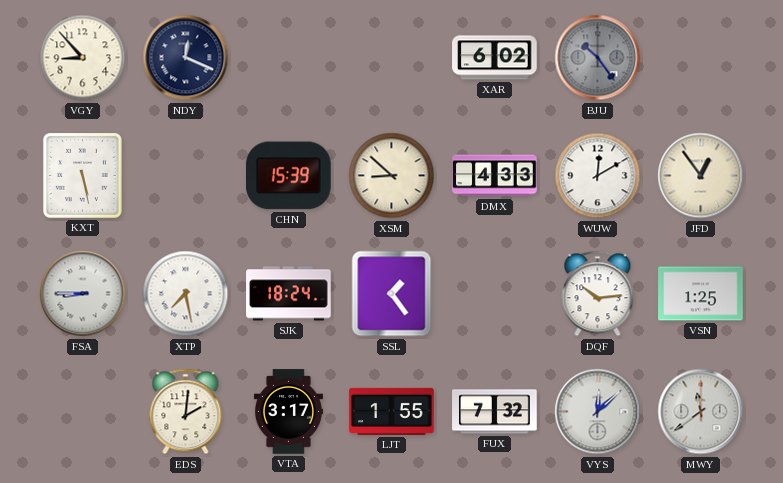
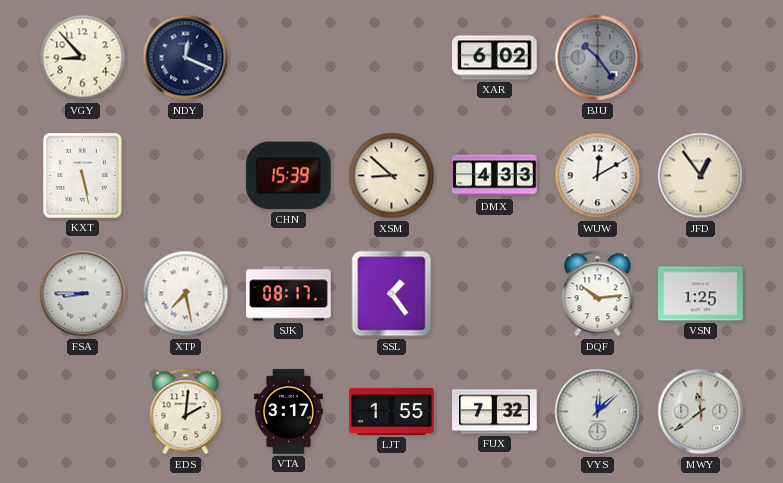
SJK: 18:24 -> 08:17 (289, 294)
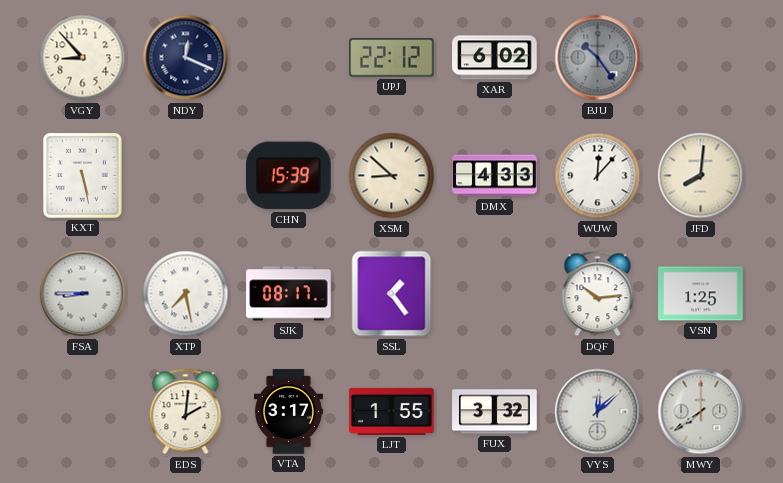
UPJ: none -> 22:12 (392, 58)
WUW: 12:10 -> 12:07 (598, 176)
JFD: 12:54 -> 8:01 (701, 176)
FUX: 7:32 -> 3:32 (495, 412)
MWY: 11:39 -> 7:39 (701, 412)
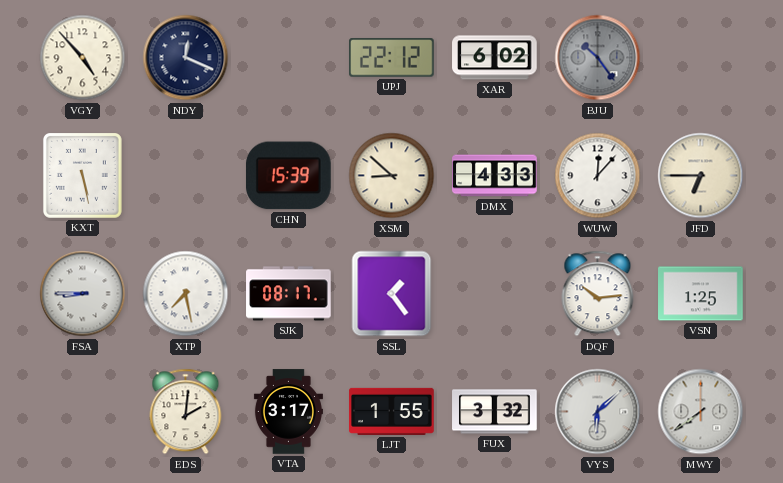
VGY: 8:53 -> 4:53 (83, 58)
JFD: 8:01 -> 6:45 (701, 176)
VYS: 12:08 -> 6:08 (598, 412)
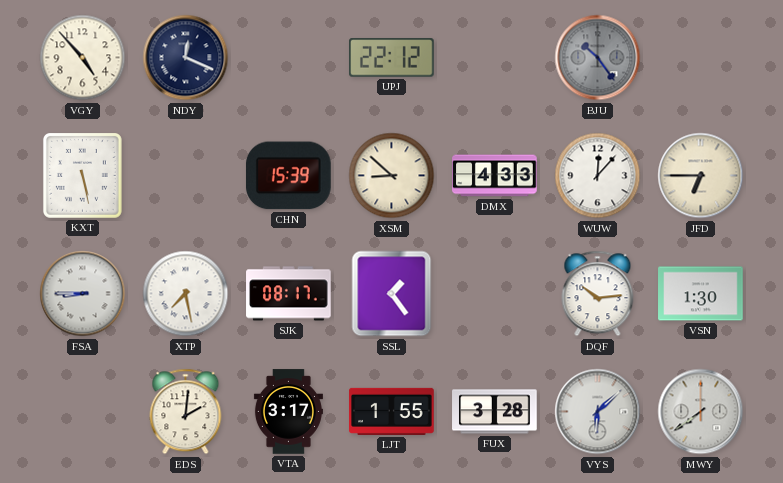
XAR: 6:02 -> none (495, 58)
VSN: 1:25 -> 1:30 (701, 294)
FUX: 3:32 -> 3:28 (495, 412)
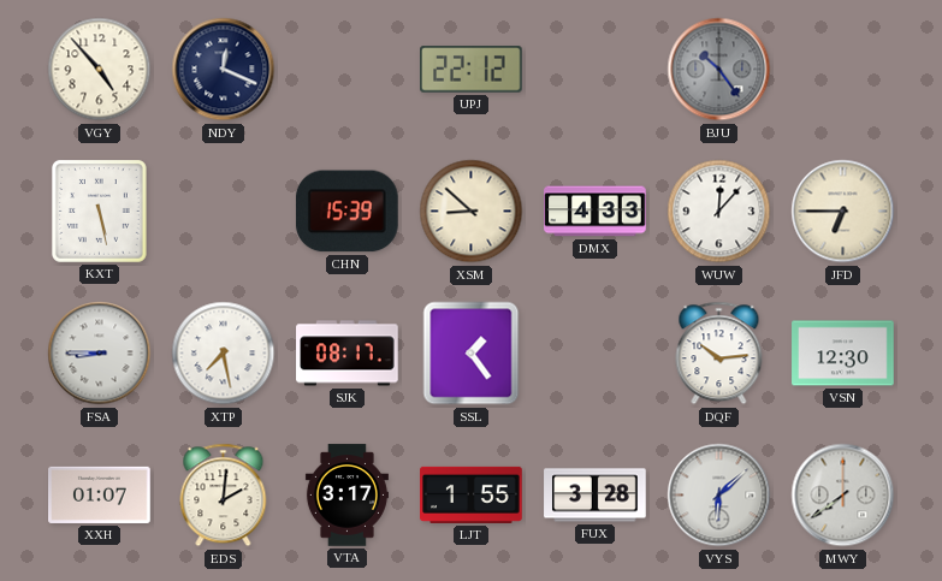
VSN: 1:30 -> 12:30 (843, 354)
XXH: none -> 01:07 (100, 494)
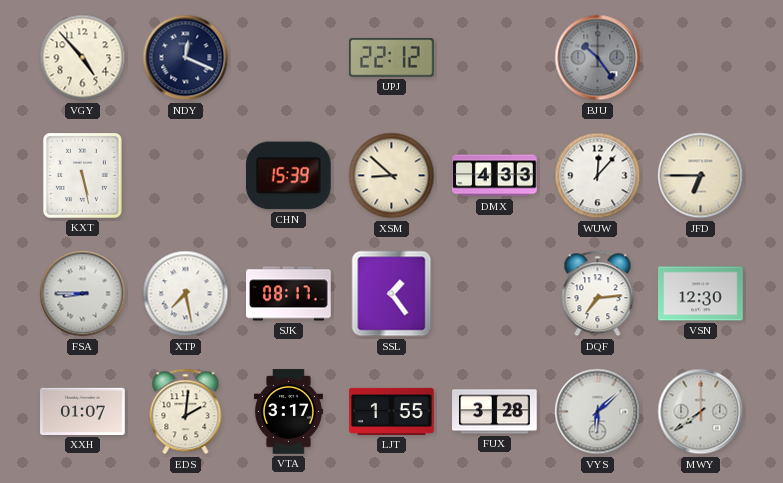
DQF: 10:14 -> 7:14 (598, 294)
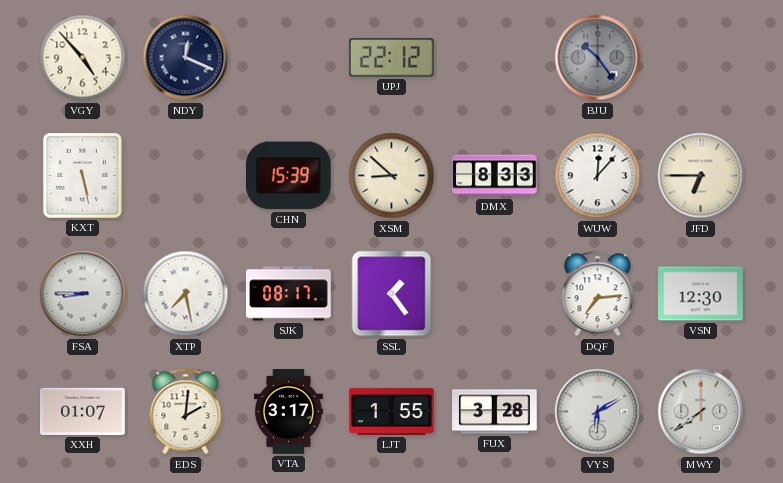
DMX: 4:33 -> 8:33 (495, 176)
VYS: 6:08 -> 6:10 (598, 412)
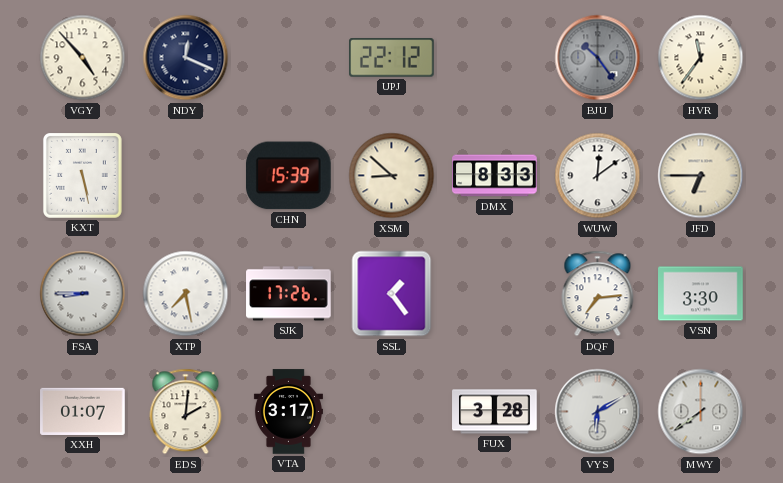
HVR: none -> 11:36 (701, 58)
WUW: 12:07 -> 12:09 (598, 176)
SJK: 08:17 -> 17:26 (289, 294)
VSN: 12:30 -> 3:30 (701, 294)
LJT: 1:55 -> none (392, 411)
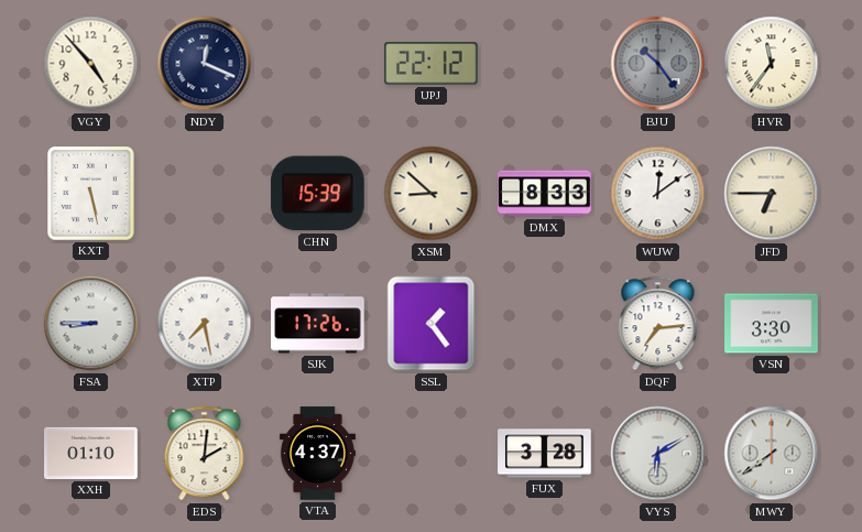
XXH: 01:07 -> 01:10 (91, 453)
VTA: 3:17 -> 4:37 (317, 454)
